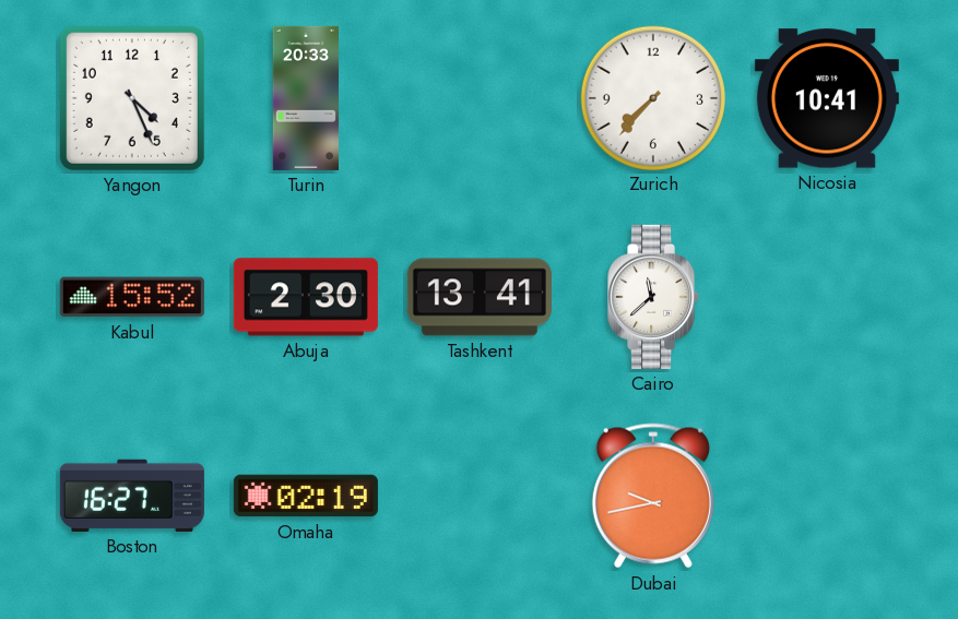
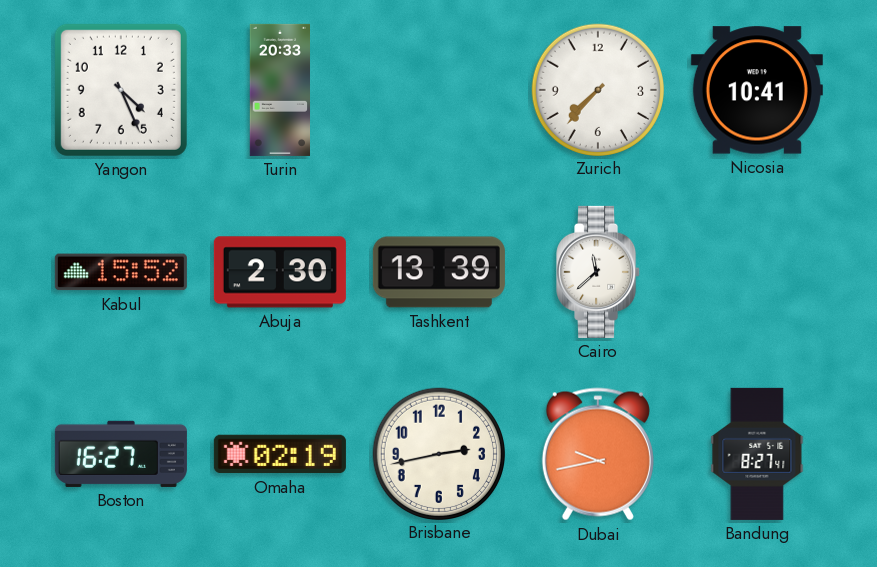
Tashkent: 13:41 -> 13:39 (439, 272)
Brisbane: none -> 2:43 (438, 453)
Bandung: none -> 8:27 (757, 454)
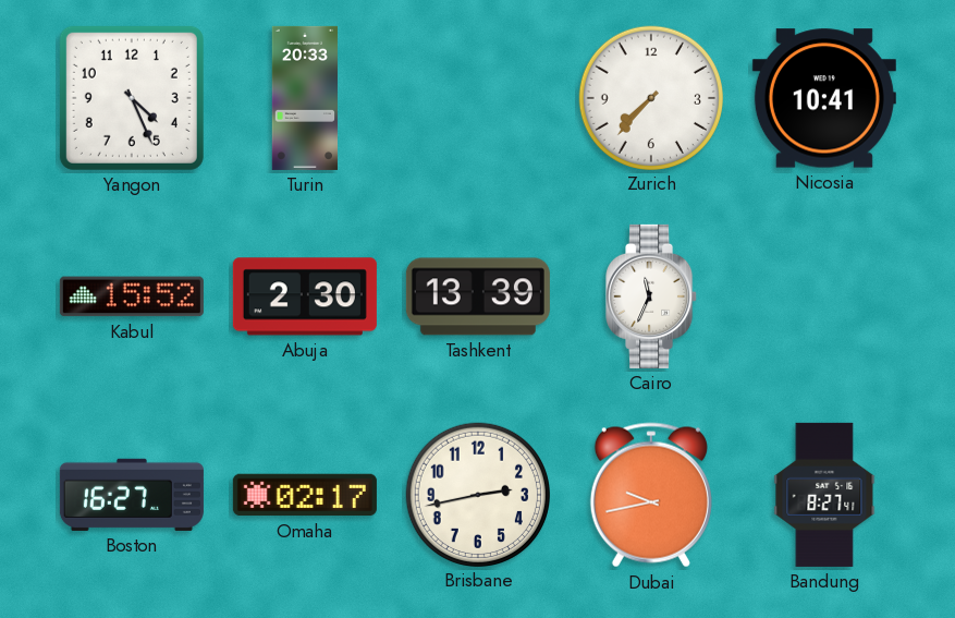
Cairo: 11:38 -> 11:34 (652, 296)
Omaha: 02:19 -> 02:17 (305, 495)
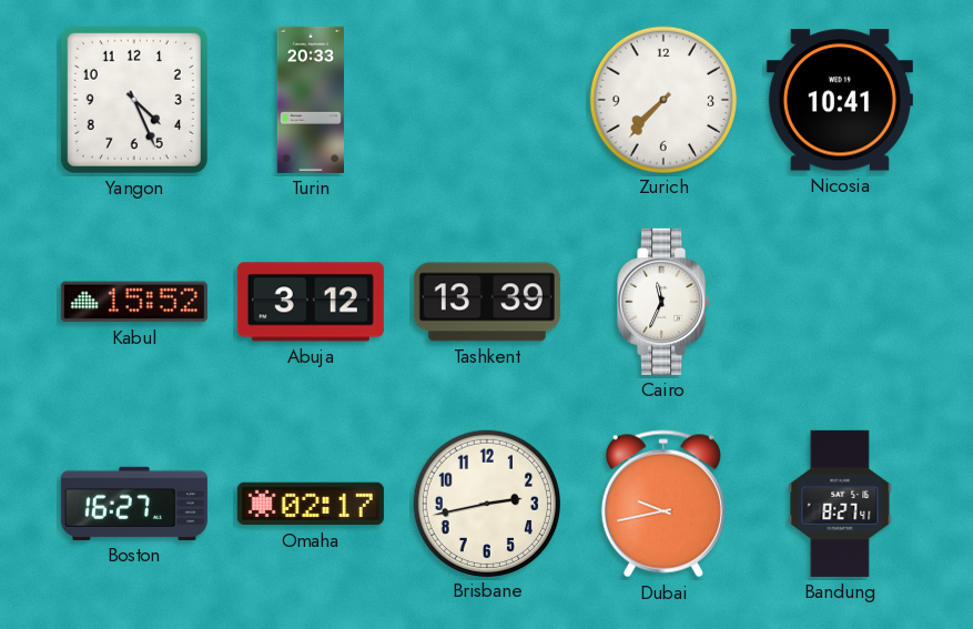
Abuja: 2:30 -> 3:12 (311, 302)
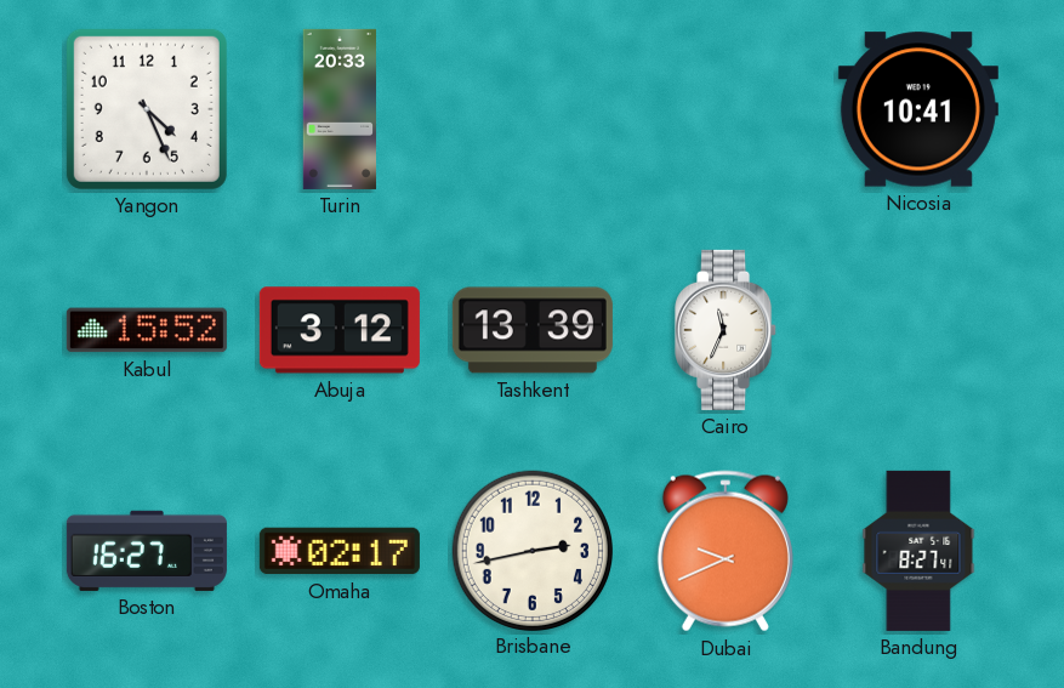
Zurich: 7:37 -> none (662, 99)
Dubai: 9:43 -> 9:41 (726, 551)
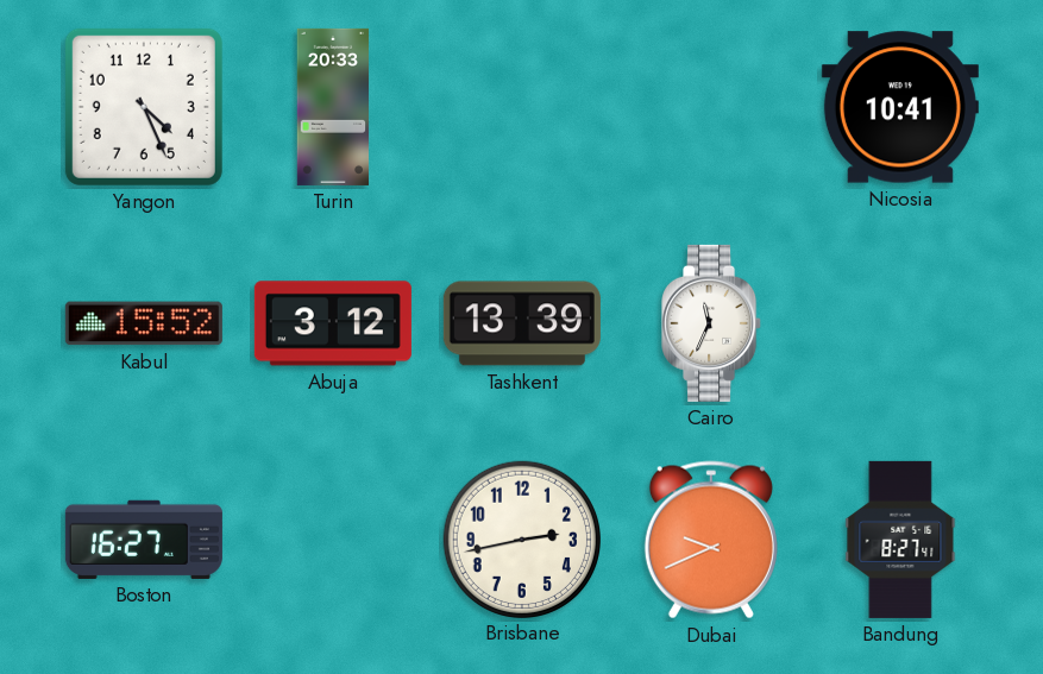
Omaha: 02:17 -> none (340, 551)
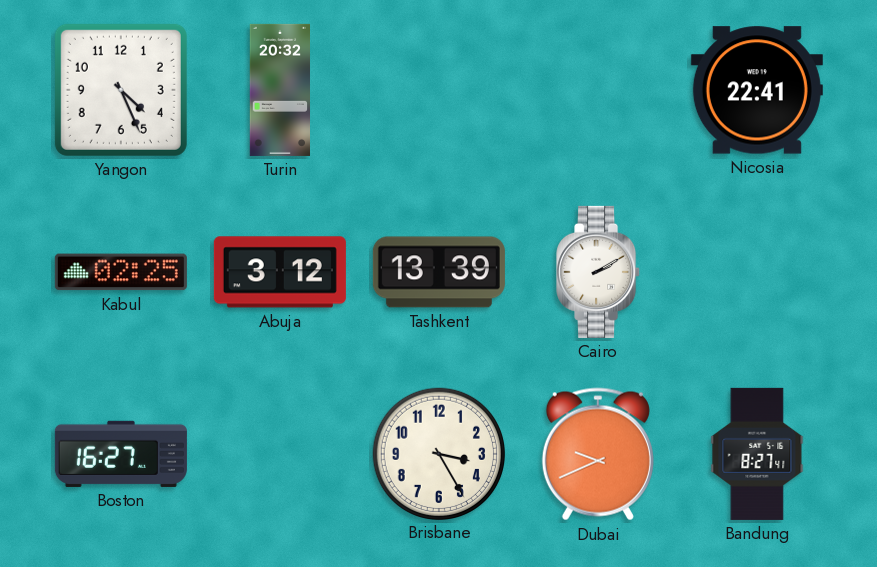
Turin: 20:33 -> 20:32 (279, 90)
Nicosia: 10:41 -> 22:41 (757, 90)
Kabul: 15:52 -> 02:25 (121, 272)
Cairo: 11:34 -> 2:10 (599, 272)
Brisbane: 2:43 -> 3:25 (438, 453)
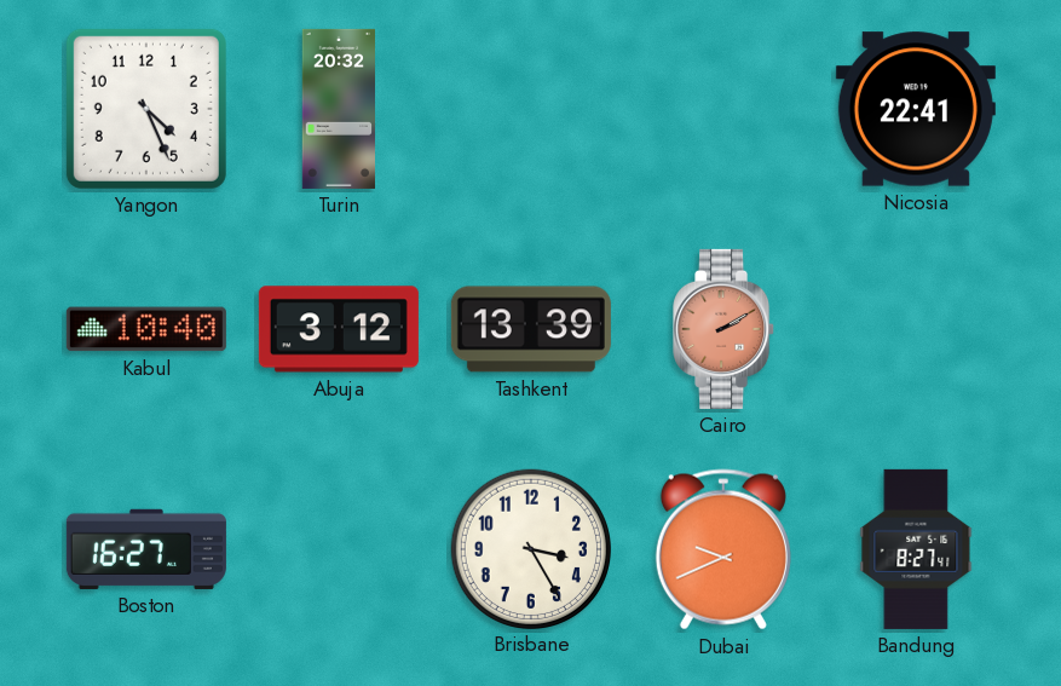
Kabul: 02:25 -> 10:40 (146, 329)
Cairo dial: white -> salmon (725, 329)
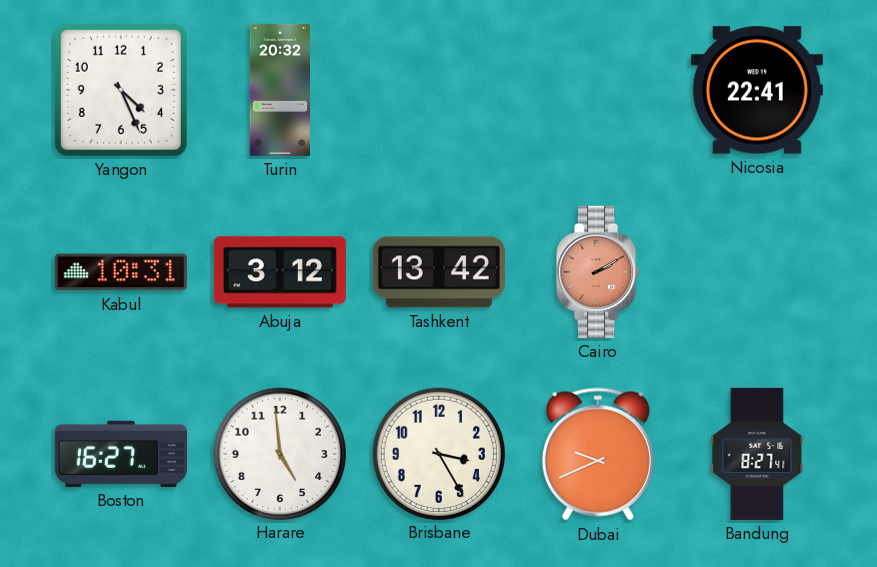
Kabul: 10:40 -> 10:31 (121, 272)
Tashkent: 13:39 -> 13:42 (439, 272)
Harare: none -> 4:59 (279, 453)
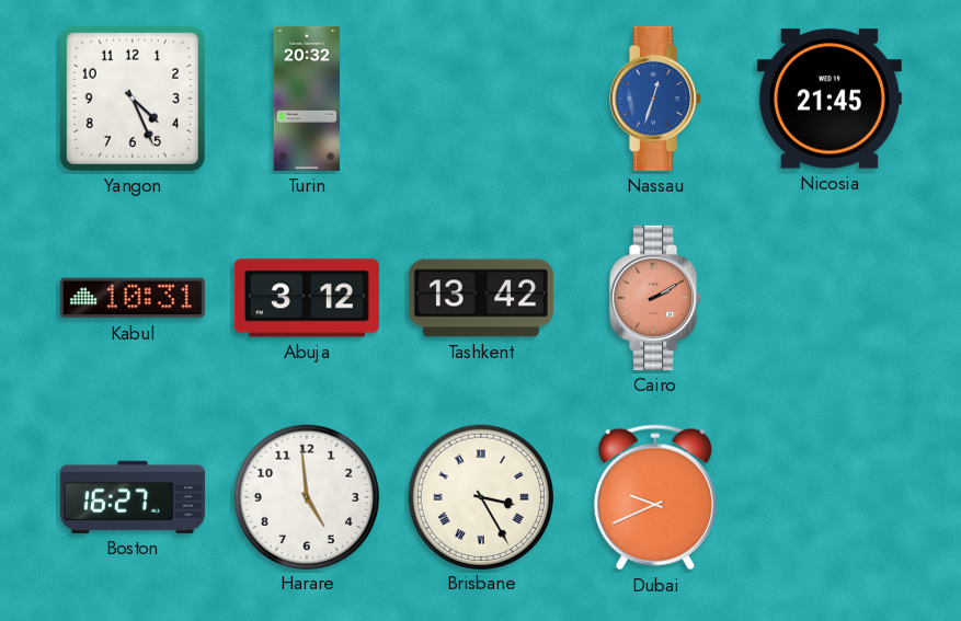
Nassau: none -> 12:33 (656, 99)
Nicosia: 22:41 -> 21:45 (830, 99)
Brisbane numerals: Arabic -> Roman (480, 496)
Bandung: 8:27 -> none (757, 454)
